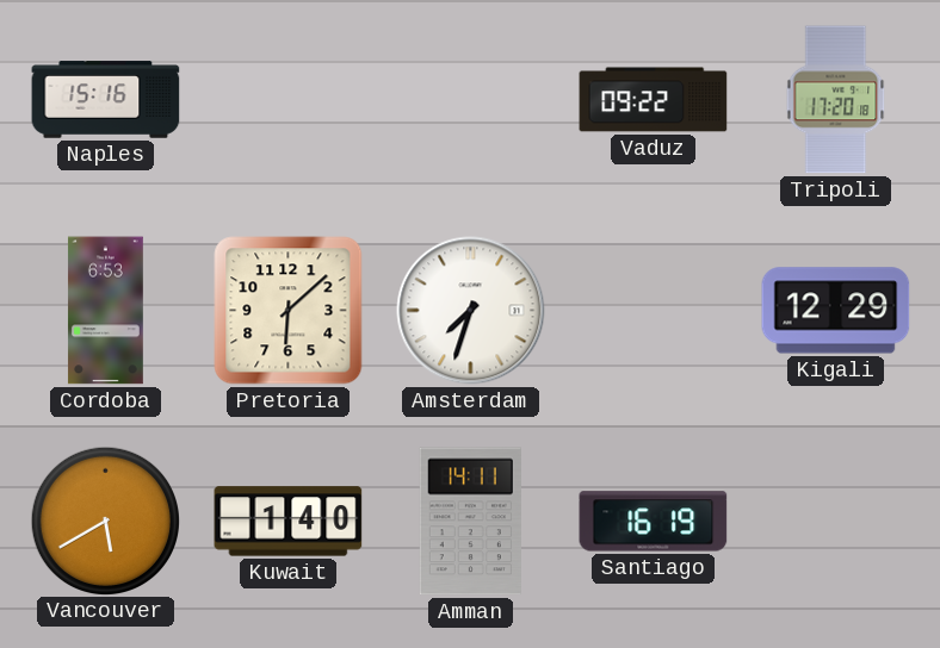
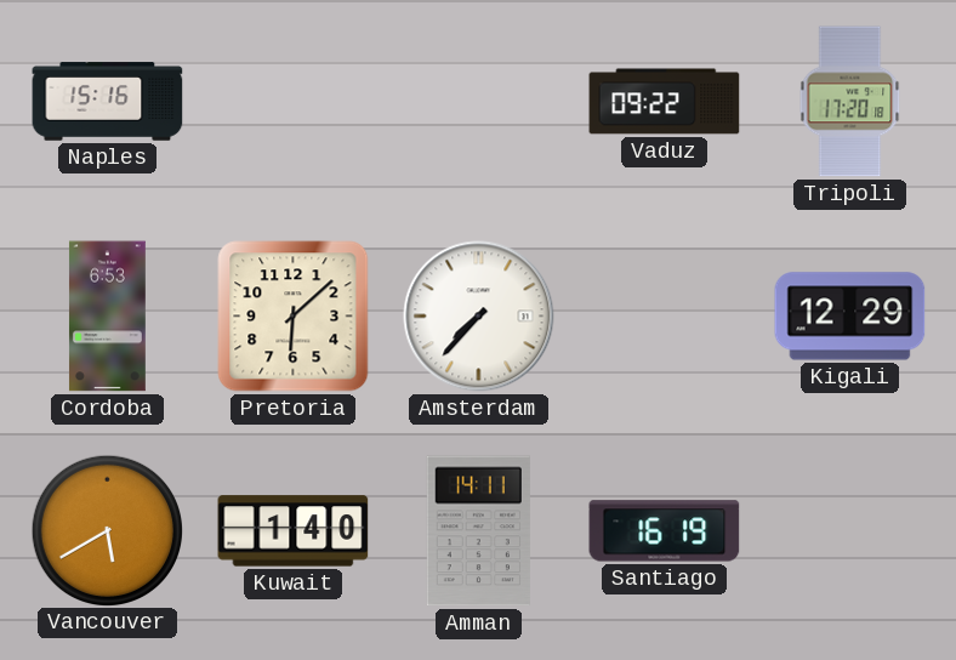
Amsterdam: 7:33 -> 7:37 (479, 317)
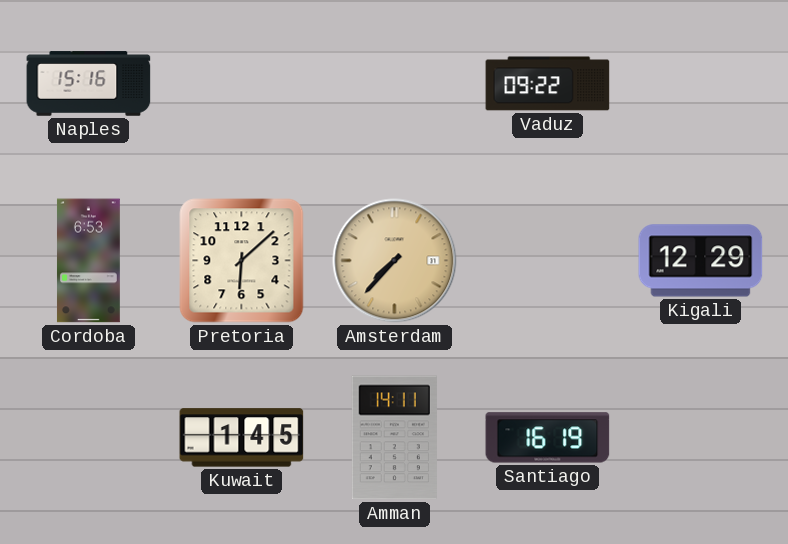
Tripoli: 17:20 -> none (850, 102)
Amsterdam dial: white -> champagne (395, 261)
Vancouver: 5:40 -> none (107, 530)
Kuwait: 1:40 -> 1:45 (242, 438)
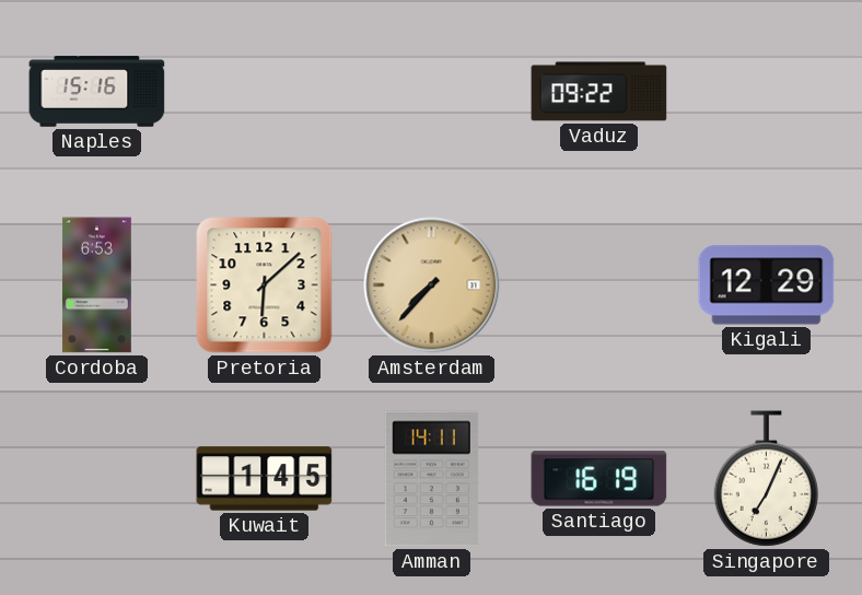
Singapore: none -> 7:04 (766, 479)
